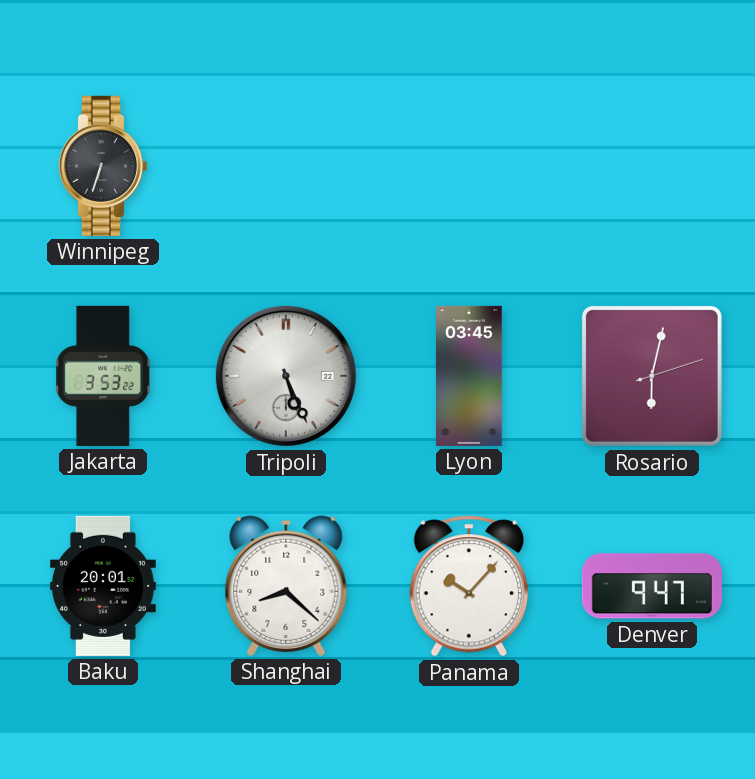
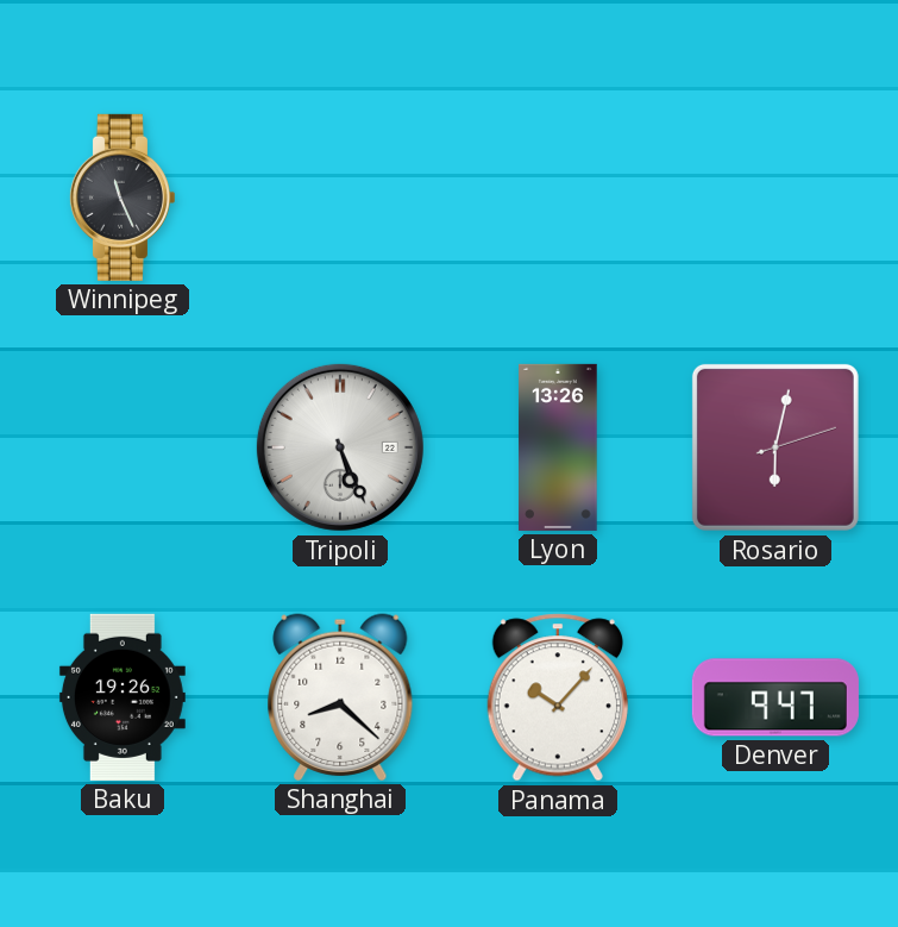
Winnipeg: 6:33 -> 11:26 (121, 198)
Jakarta: 3:53 -> none (103, 376)
Lyon: 03:45 -> 13:26 (558, 447)
Baku: 20:01 -> 19:26 (123, 697)
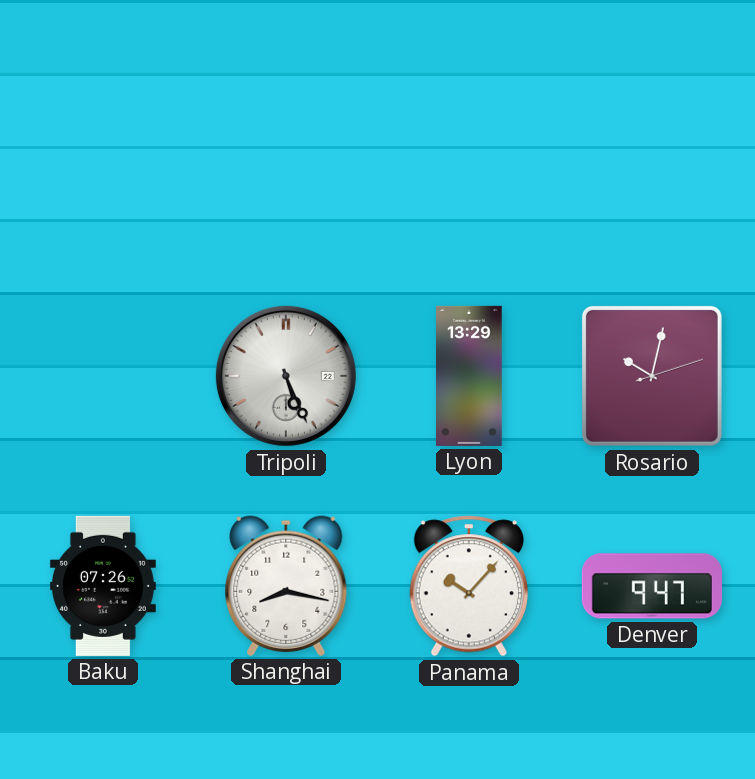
Winnipeg: 11:26 -> none (121, 198)
Lyon: 13:26 -> 13:29 (469, 376)
Rosario: 6:02 -> 10:02 (652, 376)
Baku: 19:26 -> 07:26 (103, 586)
Shanghai: 8:22 -> 8:17 (286, 586)
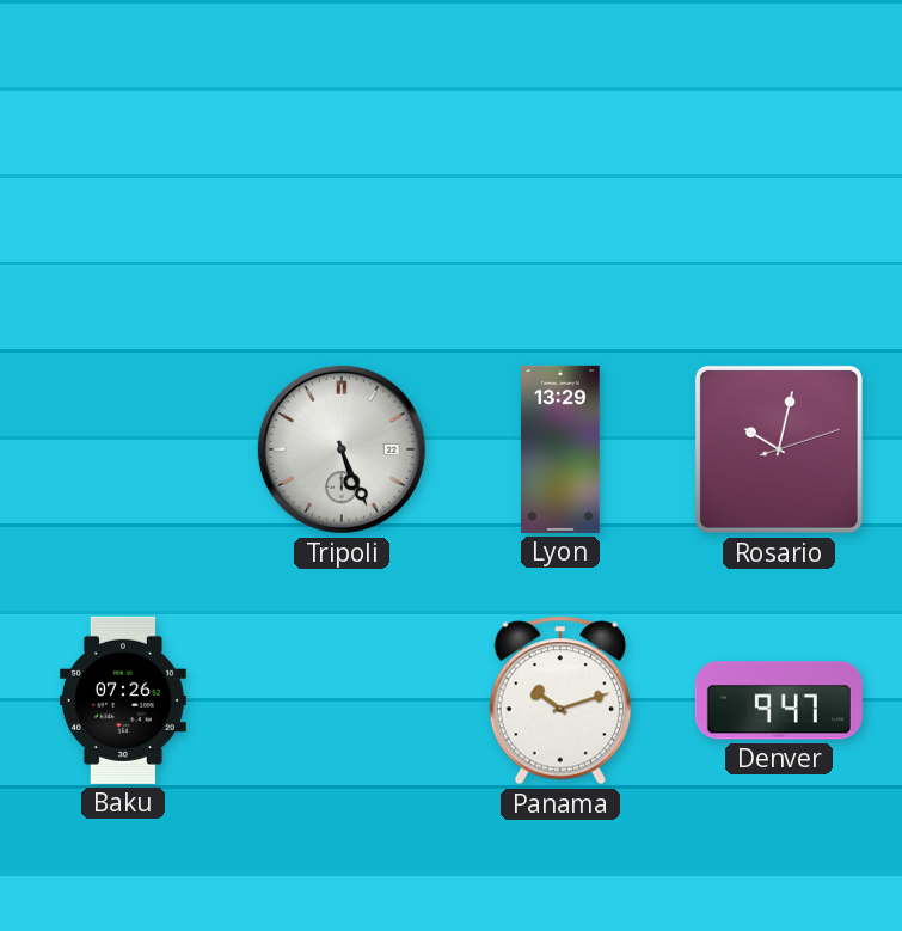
Shanghai: 8:17 -> none (286, 586)
Panama: 10:07 -> 10:12 (560, 700)
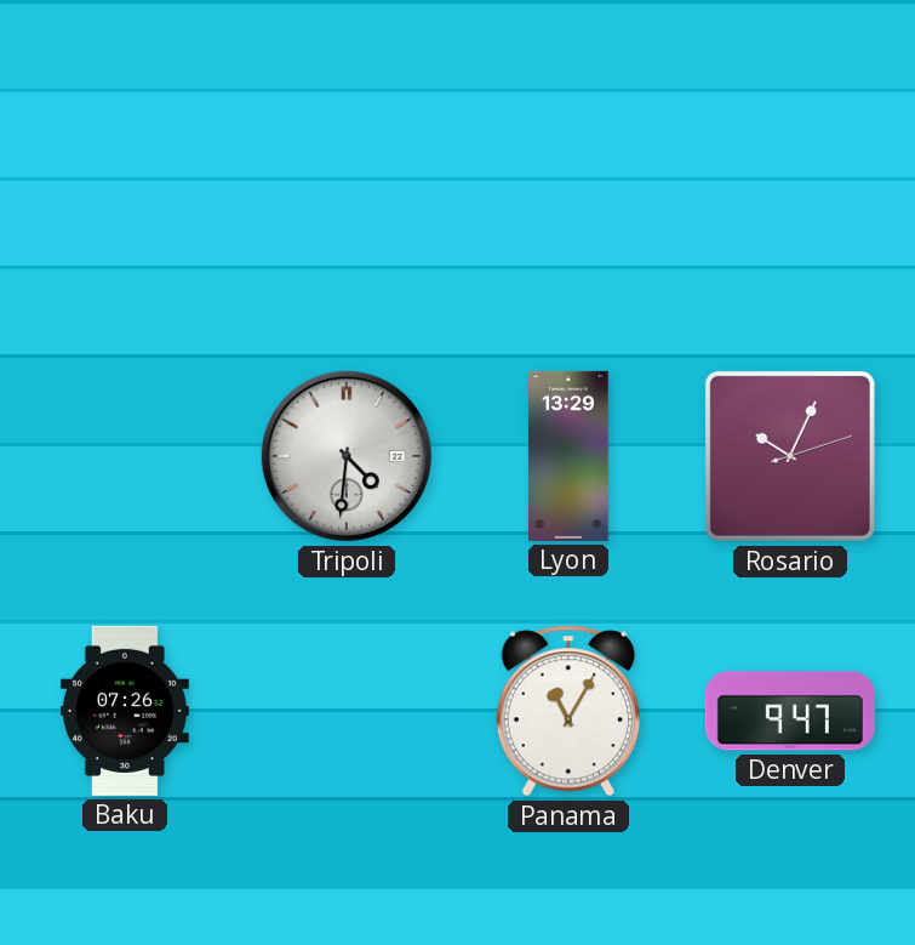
Tripoli: 5:26 -> 4:31 (347, 456)
Rosario: 10:02 -> 10:04 (790, 456)
Panama: 10:12 -> 11:05 (568, 711)
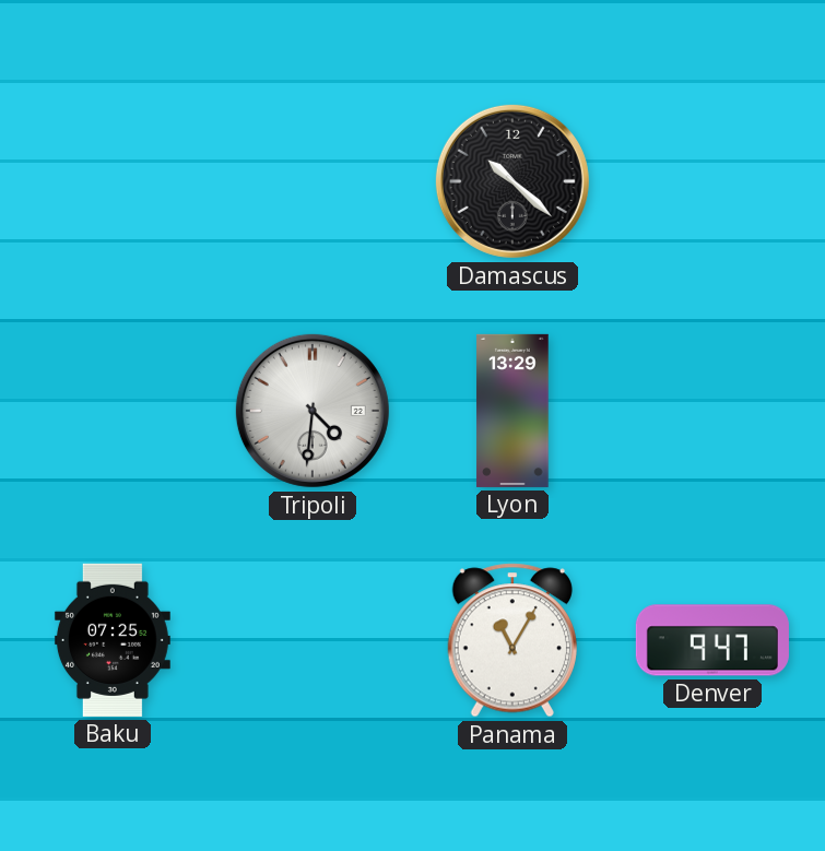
Damascus: none -> 10:22 (512, 181)
Rosario: 10:04 -> none (790, 456)
Baku: 07:26 -> 07:25 (113, 640)
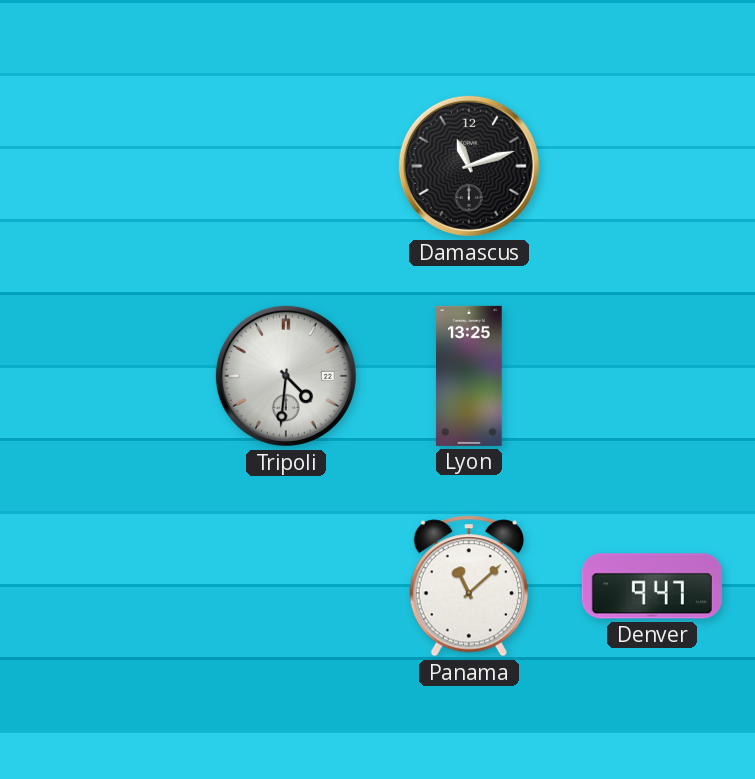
Damascus: 10:22 -> 11:12 (469, 166)
Lyon: 13:29 -> 13:25 (469, 376)
Baku: 07:25 -> none (113, 640)
Panama: 11:05 -> 11:08 (469, 586)
